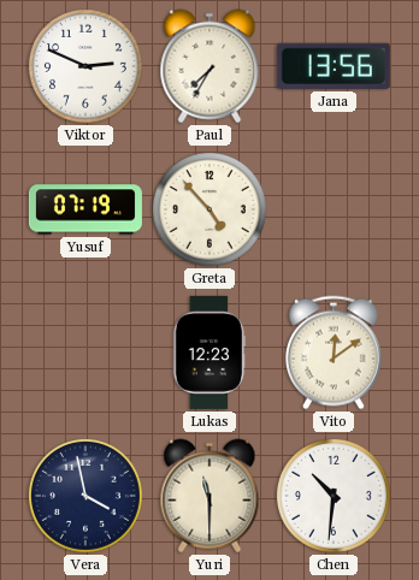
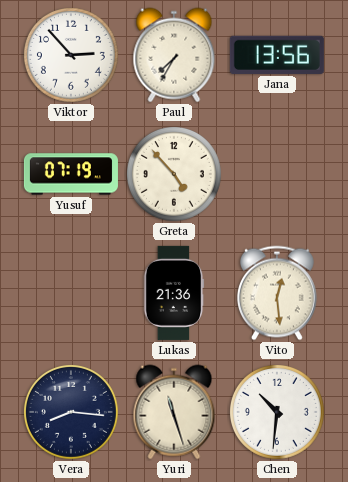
Viktor: 2:49 -> 2:53 (71, 55)
Lukas: 12:23 -> 21:36 (174, 293)
Vito: 12:09 -> 12:29 (277, 293)
Vera: 3:58 -> 8:16 (71, 412)
Yuri: 11:30 -> 11:27 (174, 412)
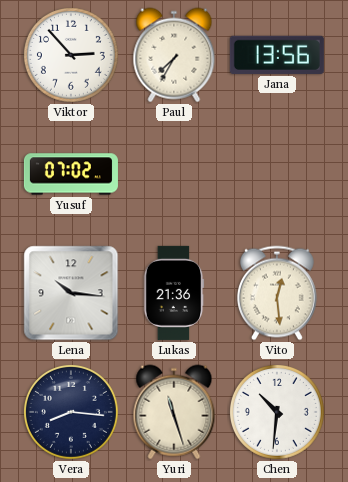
Yusuf: 07:19 -> 07:02 (71, 174)
Greta: 4:53 -> none (174, 174)
Lena: none -> 10:16 (71, 293)
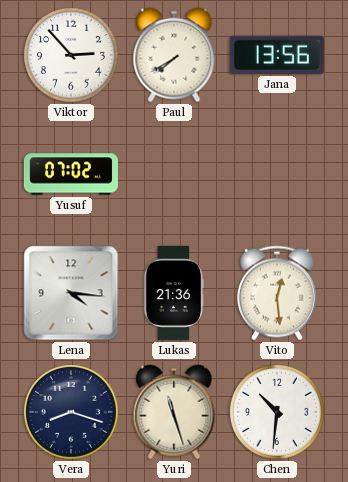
Paul: 7:35 -> 7:40 (174, 55)
Lena: 10:16 -> 4:16 (71, 293)
Vera: 8:16 -> 8:18 (71, 412)
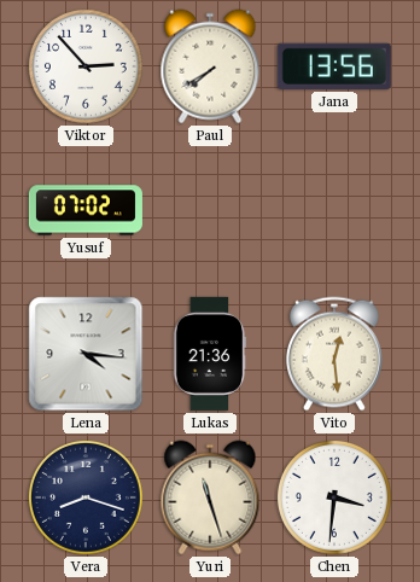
Chen: 10:31 -> 3:31 (334, 497)
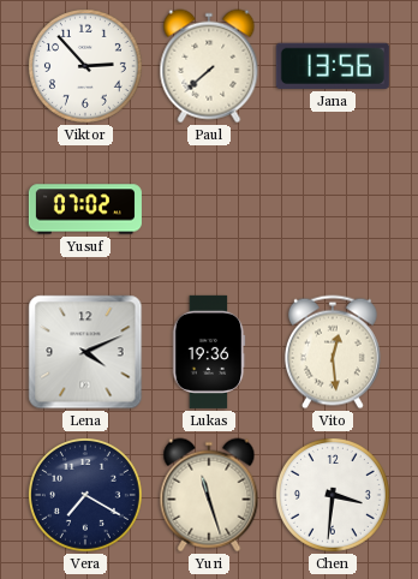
Paul: 7:40 -> 7:38 (209, 66)
Lena: 4:16 -> 4:11 (85, 352)
Lukas: 21:36 -> 19:36 (209, 352)
Vera: 8:18 -> 7:20 (85, 495)
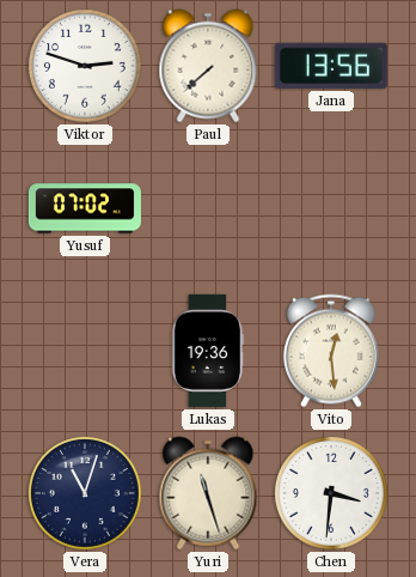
Viktor: 2:53 -> 2:48 (85, 66)
Lena: 4:11 -> none (85, 352)
Vera: 7:20 -> 11:03 (85, 493)
